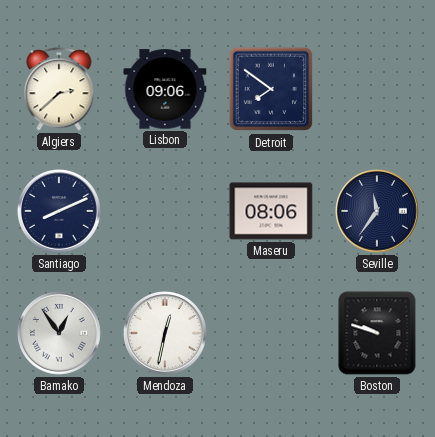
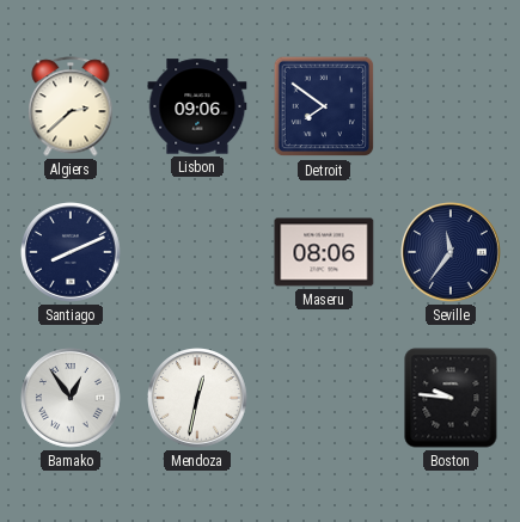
Boston: 9:48 -> 9:46 (451, 398)
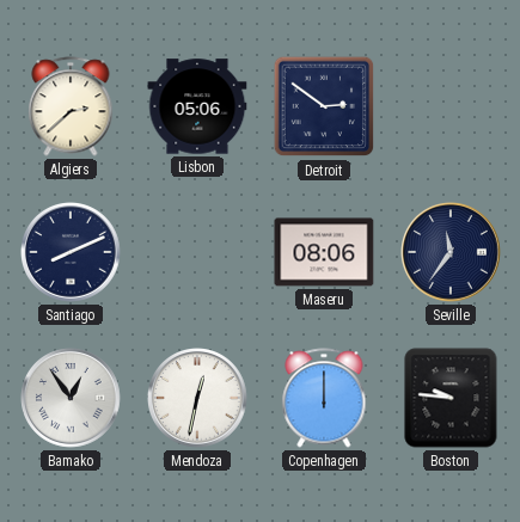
Lisbon: 09:06 -> 05:06 (197, 106)
Detroit: 7:51 -> 2:51 (324, 106)
Copenhagen: none -> 12:00 (324, 398)
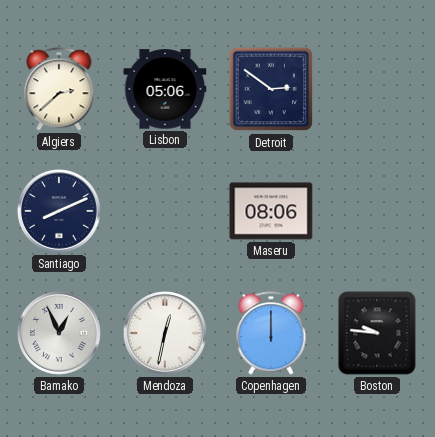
Seville: 11:36 -> none (452, 253)
Bamako: 12:54 -> 12:56 (60, 334)
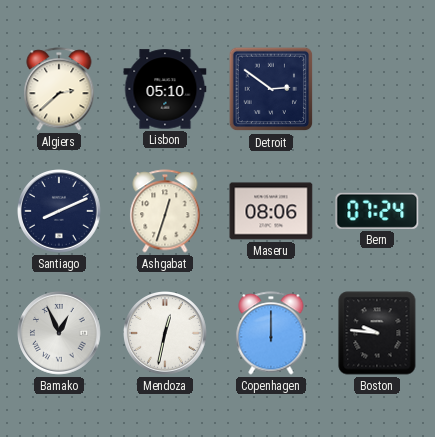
Lisbon: 05:06 -> 05:10 (165, 89)
Ashgabat: none -> 12:33 (165, 211)
Bern: none -> 07:24 (377, 211)
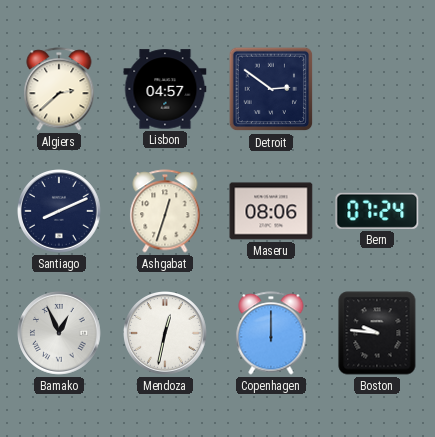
Lisbon: 05:10 -> 04:57 (165, 89)
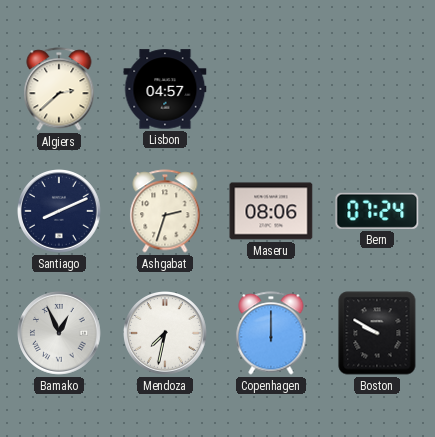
Detroit: 2:51 -> none (271, 89)
Ashgabat: 12:33 -> 2:33 (165, 211)
Mendoza: 12:32 -> 7:32 (166, 334)
Boston: 9:46 -> 9:50 (377, 333)
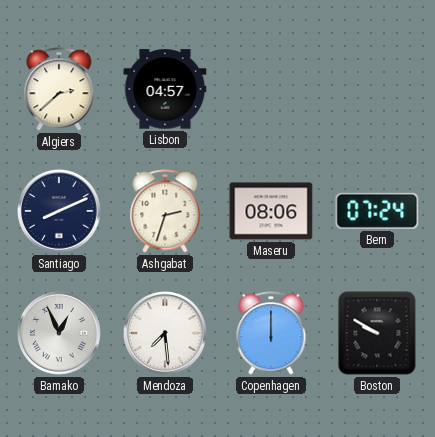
Mendoza: 7:32 -> 7:29 (166, 334)
